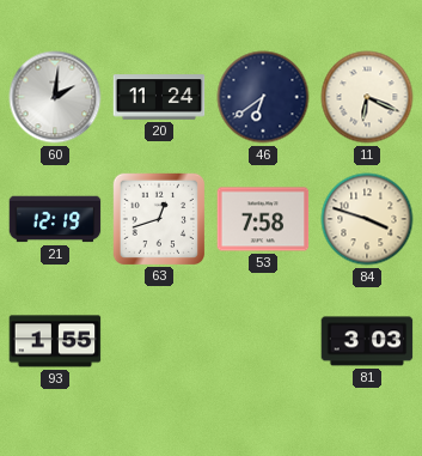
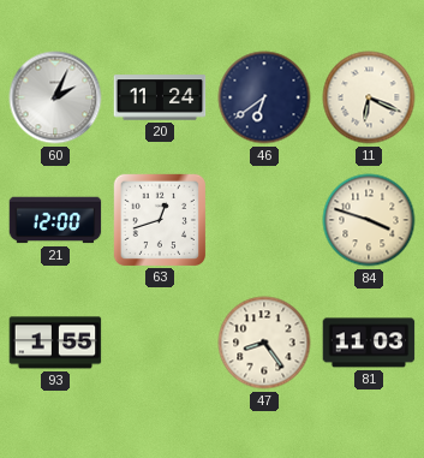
60: 2:01 -> 2:04 (55, 97)
21: 12:19 -> 12:00 (55, 220)
53: 7:58 -> none (263, 219)
47: none -> 8:24 (264, 343)
81: 3:03 -> 11:03 (369, 343)
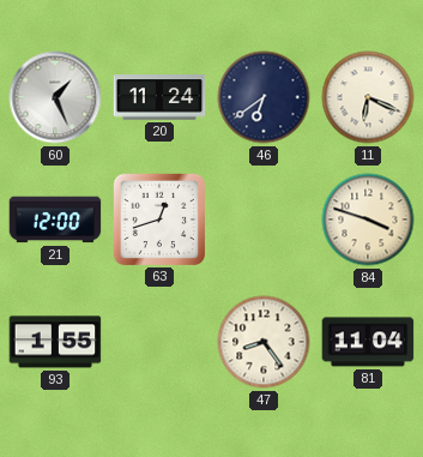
60: 2:04 -> 1:26 (55, 97)
81: 11:03 -> 11:04 (368, 342)
